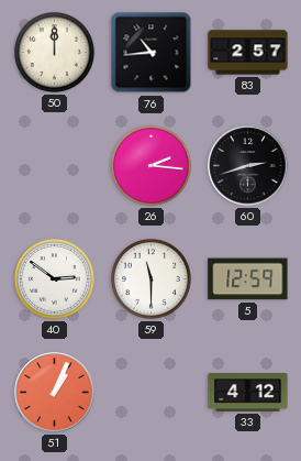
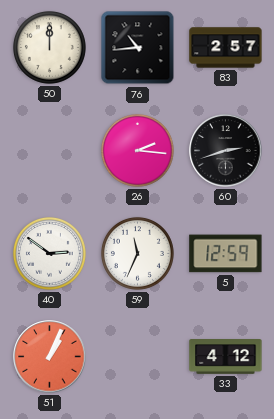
59: 11:30 -> 11:34 (137, 253)
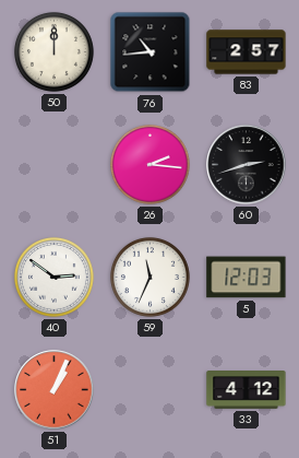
5: 12:59 -> 12:03 (247, 278)
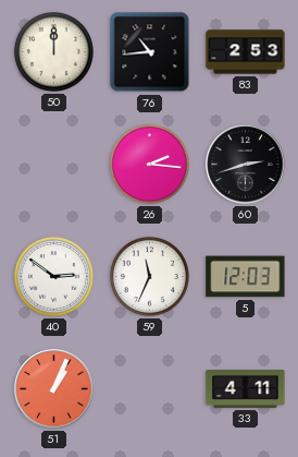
83: 2:57 -> 2:53 (246, 52)
33: 4:12 -> 4:11 (246, 389)
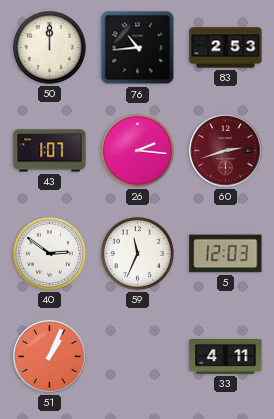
43: none -> 1:07 (50, 151)
60 dial: black -> burgundy (226, 151)
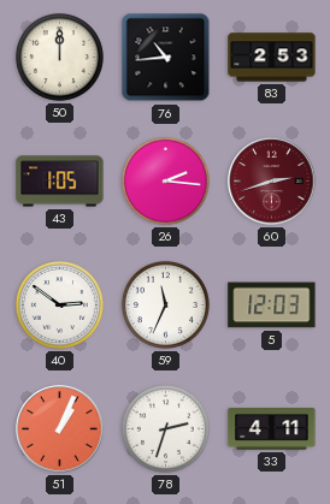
43: 1:07 -> 1:05 (60, 182)
78: none -> 2:33 (165, 428)
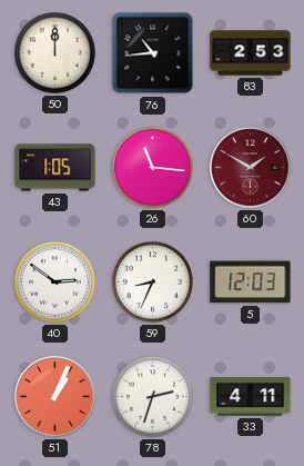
26: 2:16 -> 11:16 (152, 167)
60: 2:42 -> 1:50 (251, 168)
59: 11:34 -> 8:34 (152, 281)
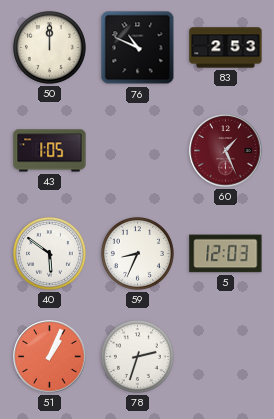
76: 10:44 -> 10:49 (138, 48)
26: 11:16 -> none (152, 167)
60: 1:50 -> 1:26 (226, 151)
40: 2:51 -> 5:51 (49, 253)
33: 4:11 -> none (251, 397)
